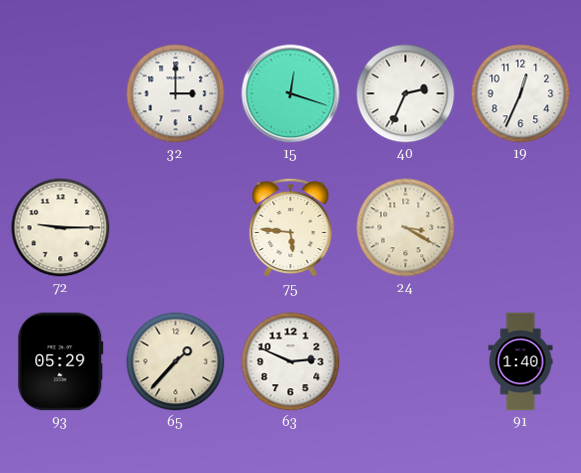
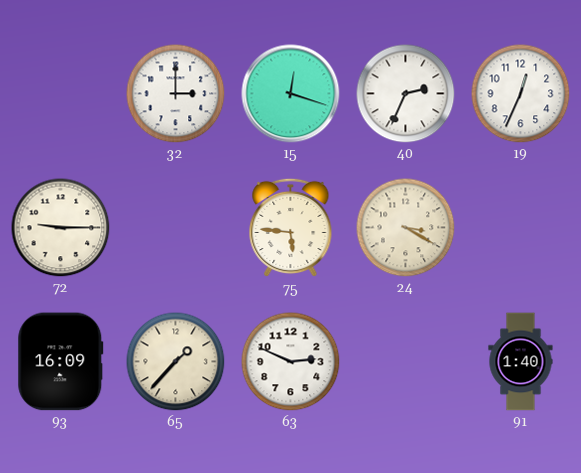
93: 05:29 -> 16:09 (61, 362)
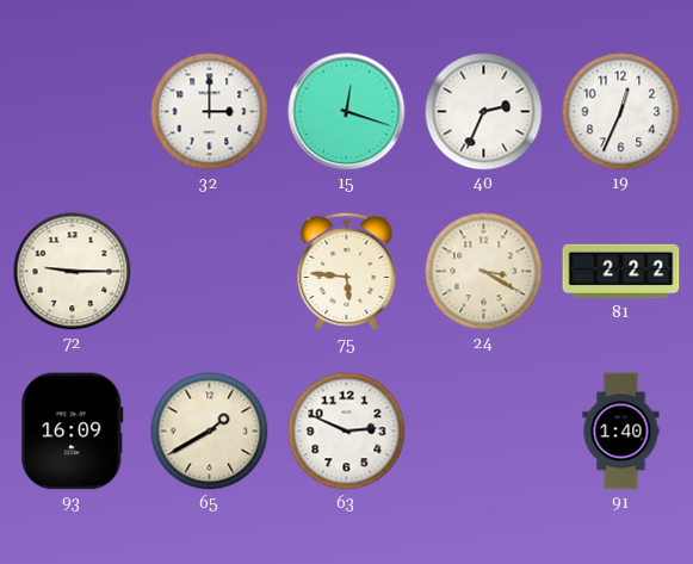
81: none -> 2:22 (621, 272)
65: 1:37 -> 1:40 (210, 432)
